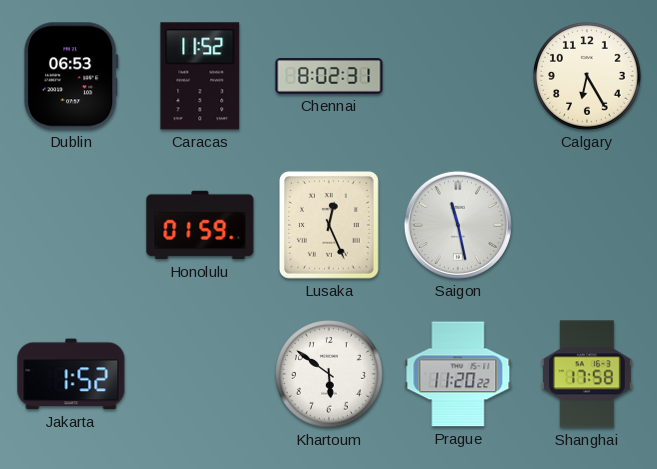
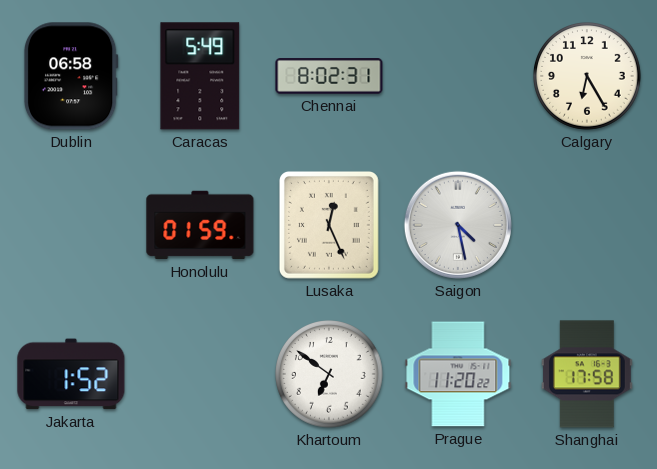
Dublin: 06:53 -> 06:58 (71, 76)
Caracas: 11:52 -> 5:49 (200, 76)
Saigon: 11:28 -> 4:28 (458, 225)
Khartoum: 5:51 -> 6:51 (329, 374)
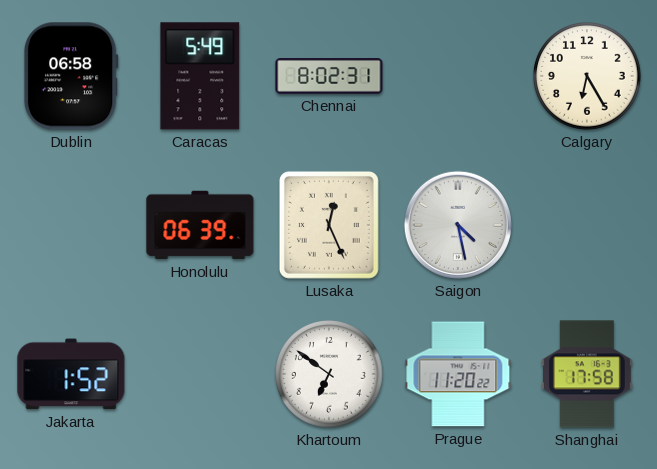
Honolulu: 01:59 -> 06:39 (200, 225)
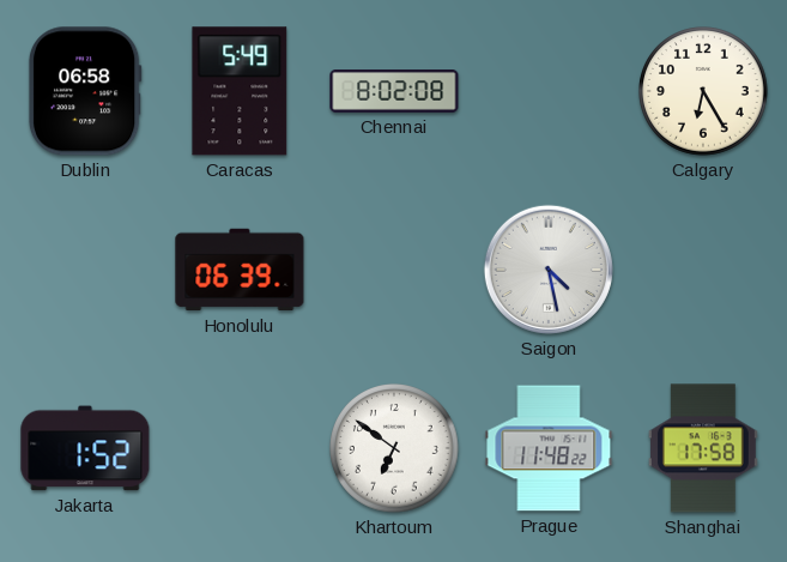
Chennai: 8:02:31 -> 8:02:08 (394, 92)
Lusaka: 12:26 -> none (329, 225)
Prague: 11:20 -> 11:48 (549, 448)
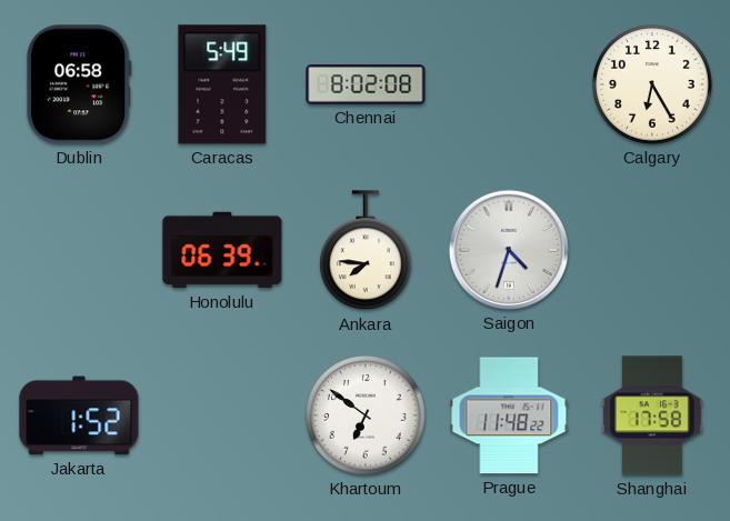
Ankara: none -> 7:46 (367, 251)
Saigon: 4:28 -> 4:33 (509, 250)
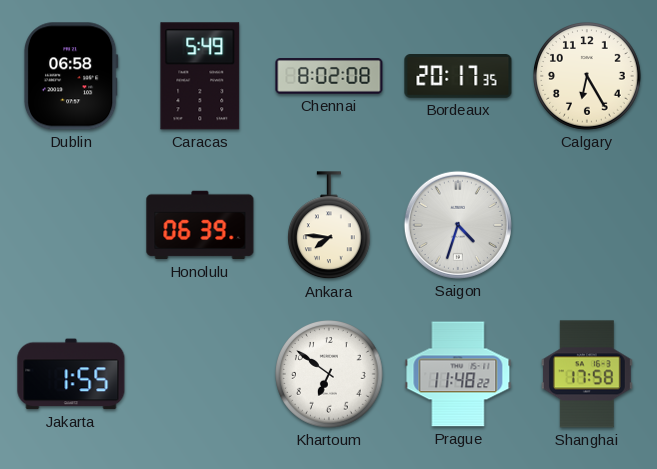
Bordeaux: none -> 20:17 (458, 77)
Jakarta: 1:52 -> 1:55 (71, 374)
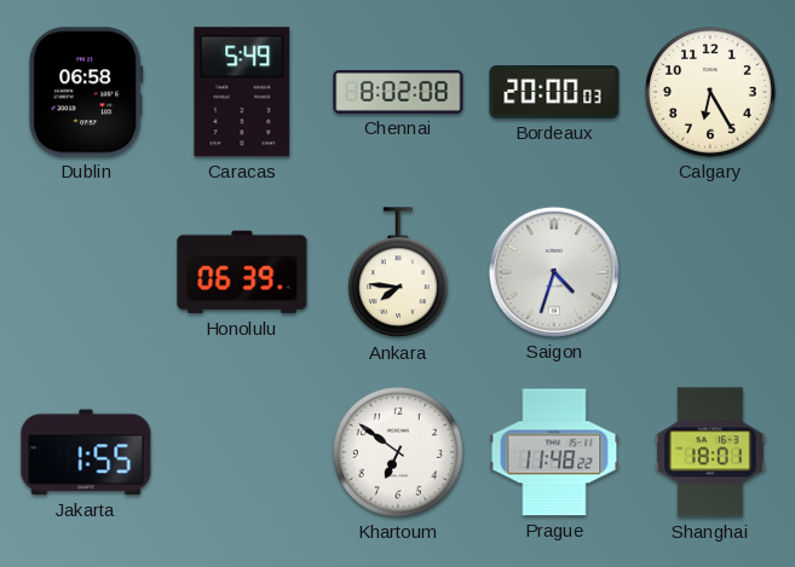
Bordeaux: 20:17 -> 20:00 (554, 93)
Shanghai: 17:58 -> 18:01 (710, 452)
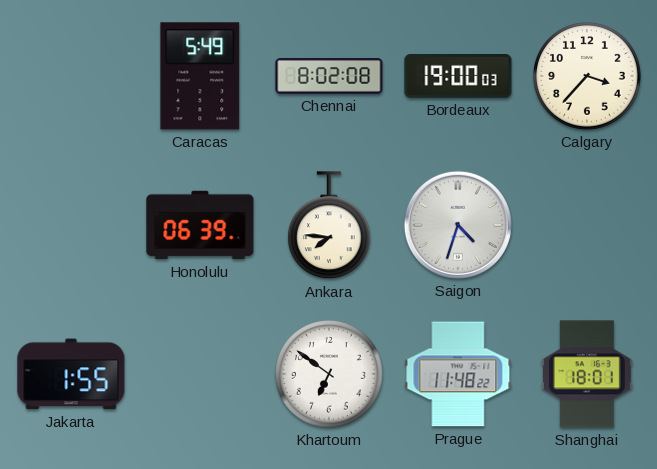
Dublin: 06:58 -> none (86, 92)
Bordeaux: 20:00 -> 19:00 (458, 77)
Calgary: 6:25 -> 3:37 (587, 76)
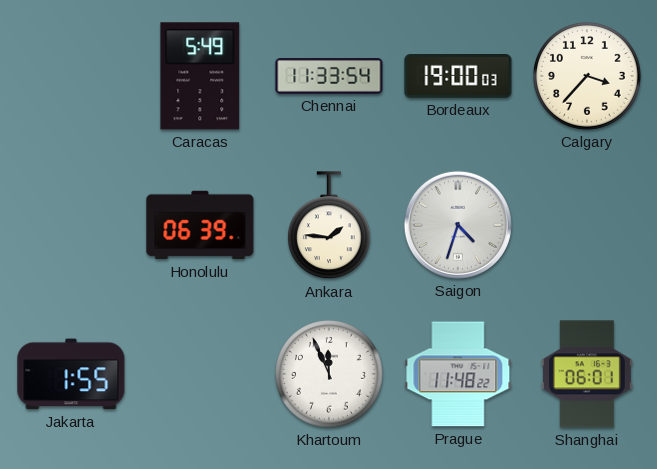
Chennai: 8:02 -> 11:33 (329, 77)
Ankara: 7:46 -> 1:46 (330, 226)
Khartoum: 6:51 -> 11:56 (329, 374)
Shanghai: 18:01 -> 06:01 (587, 374)
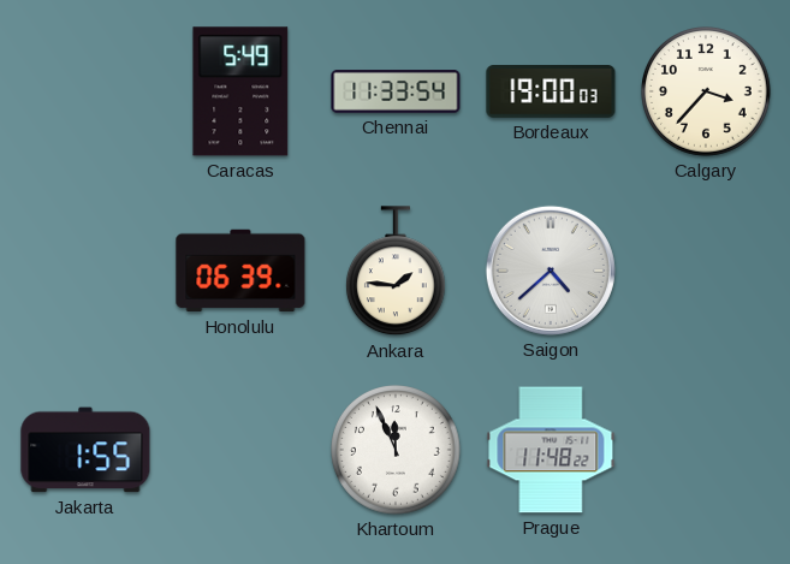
Saigon: 4:33 -> 4:38 (551, 271)
Shanghai: 06:01 -> none (587, 374)
